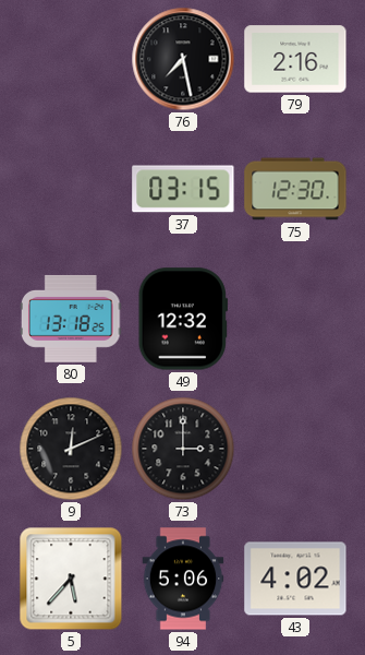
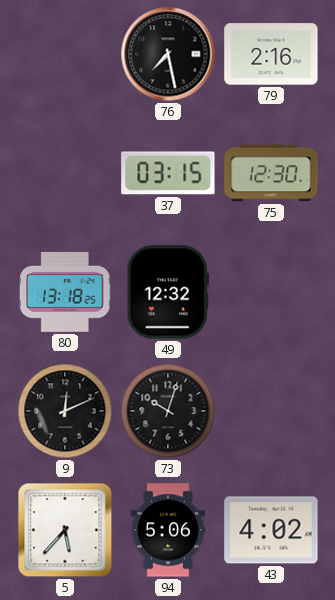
73: 3:00 -> 10:03 (168, 411)
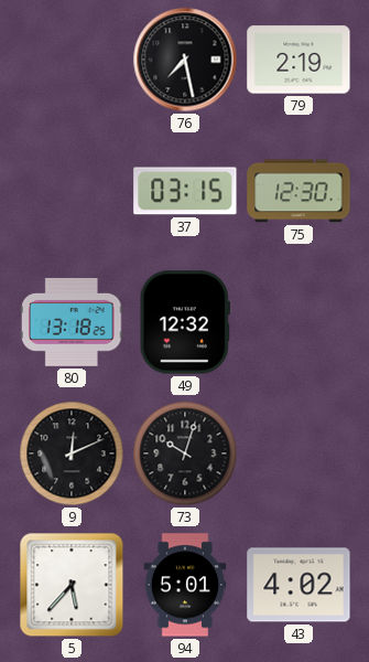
79: 2:16 -> 2:19 (299, 60)
94: 5:06 -> 5:01 (185, 585)
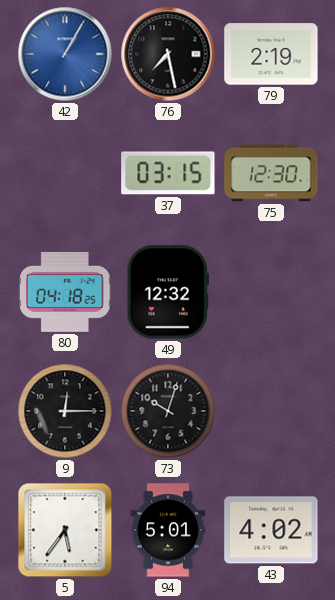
42: none -> 1:05 (65, 54)
80: 13:18 -> 04:18 (66, 292)
9: 12:11 -> 12:15 (65, 411)
5: 5:37 -> 5:36 (65, 530)
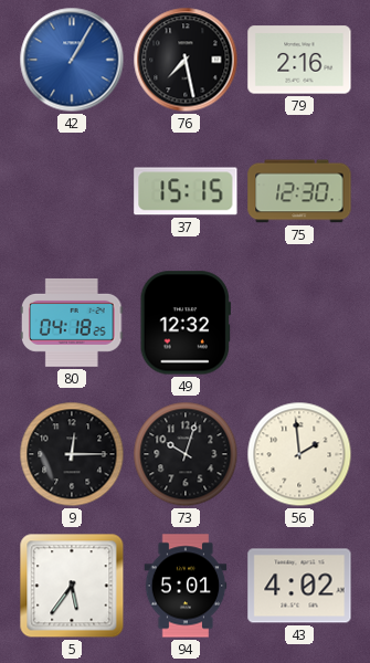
79: 2:19 -> 2:16 (299, 60)
37: 03:15 -> 15:15 (186, 191)
56: none -> 1:59 (299, 454)
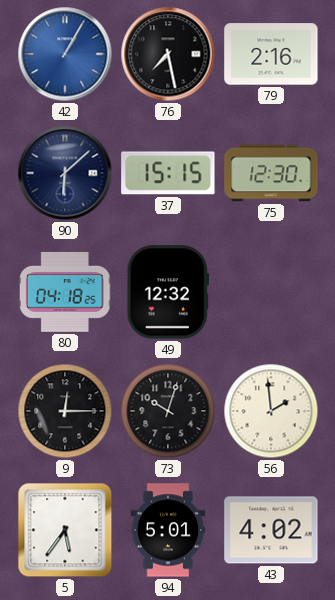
90: none -> 6:08 (65, 173)
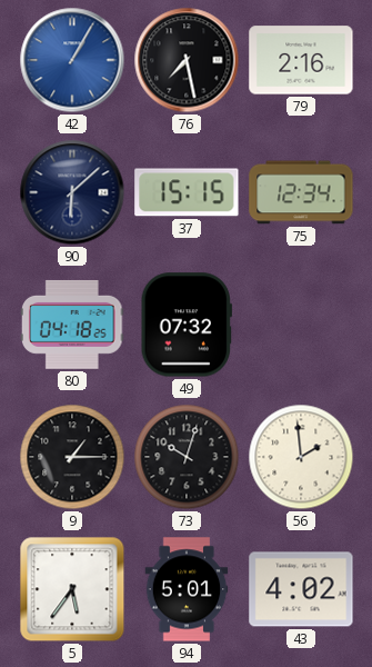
75: 12:30 -> 12:34 (301, 192)
49: 12:32 -> 07:32 (187, 325)
9: 12:15 -> 1:15 (72, 457)
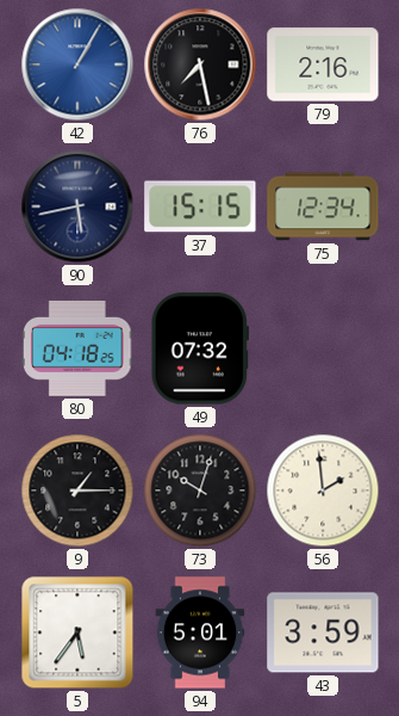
90: 6:08 -> 5:43 (77, 206)
43: 4:02 -> 3:59 (323, 632)
